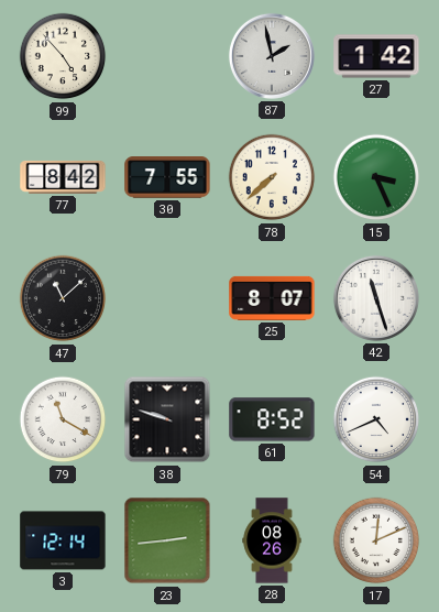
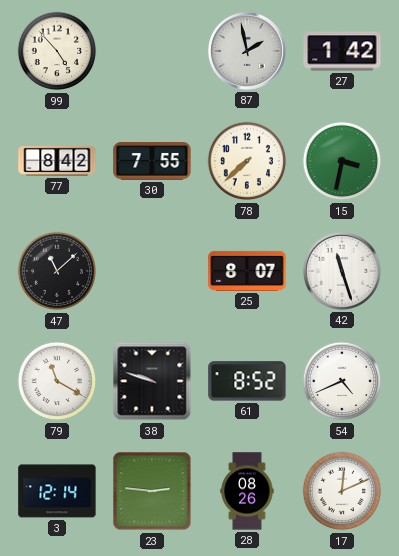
15: 3:26 -> 3:32 (342, 161)
23: 2:44 -> 2:46 (152, 491)
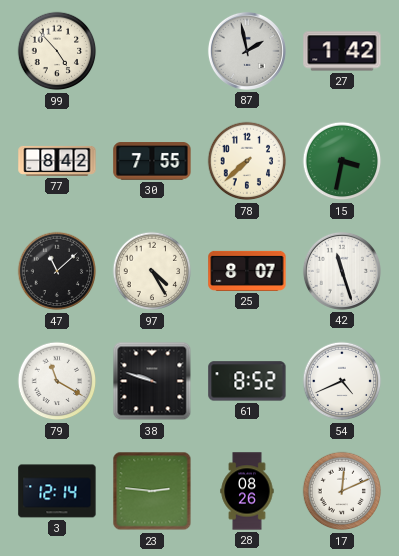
97: none -> 4:25 (152, 271)
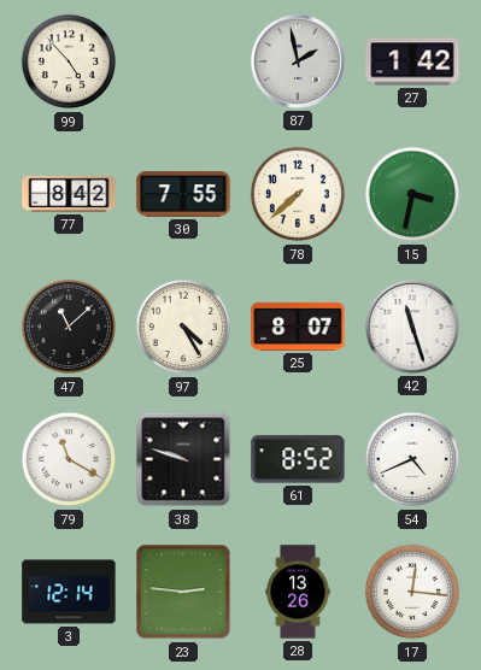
28: 08:26 -> 13:26 (298, 592)
17: 12:11 -> 12:16 (412, 592)
